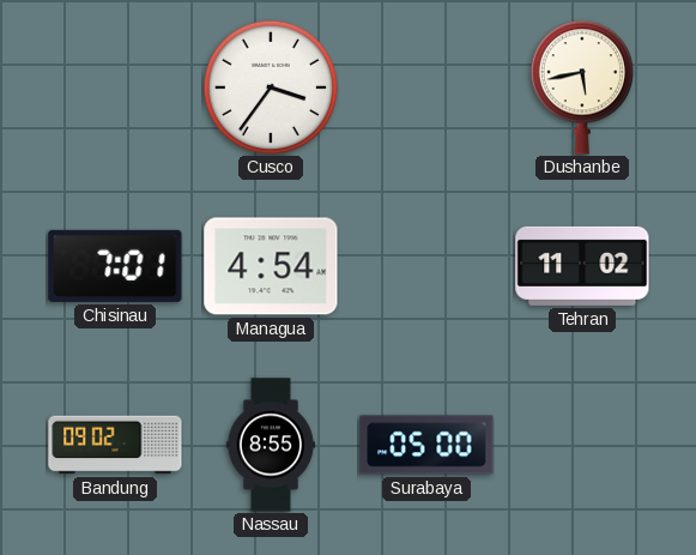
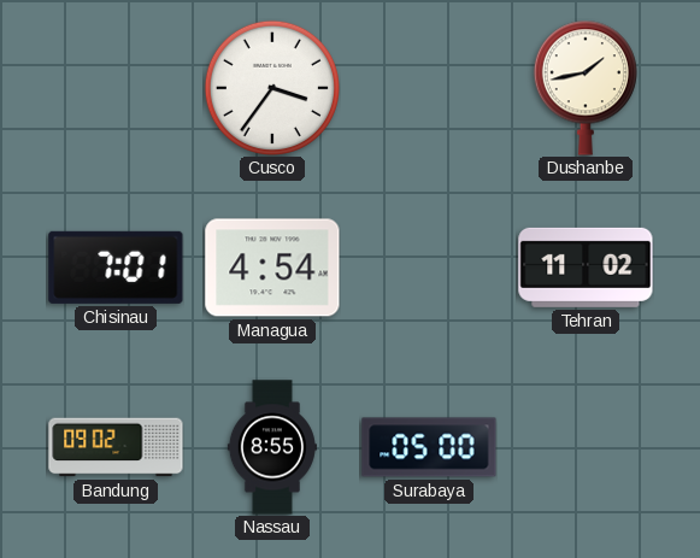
Dushanbe: 5:43 -> 1:43 (586, 88)
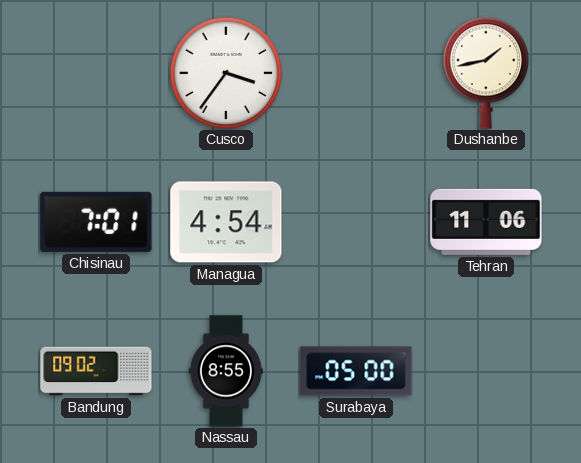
Tehran: 11:02 -> 11:06 (486, 222)
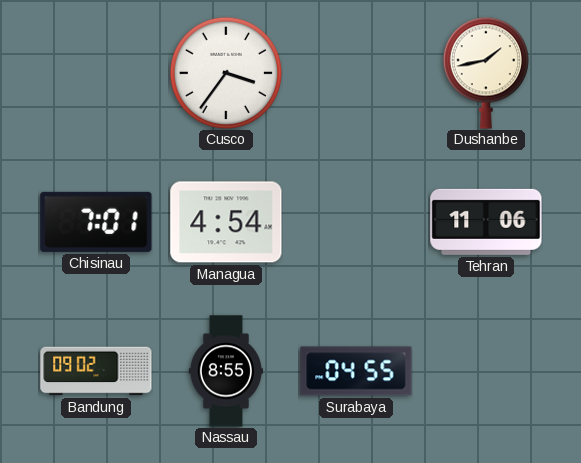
Surabaya: 05:00 -> 04:55 (356, 371)
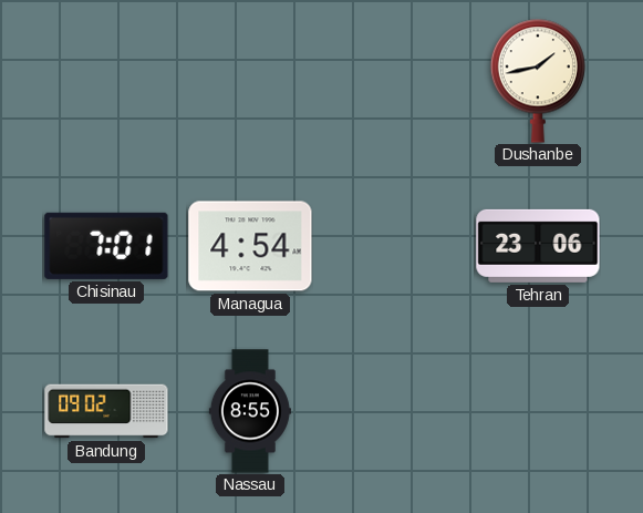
Cusco: 3:36 -> none (226, 73)
Tehran: 11:06 -> 23:06 (538, 246)
Surabaya: 04:55 -> none (356, 371)
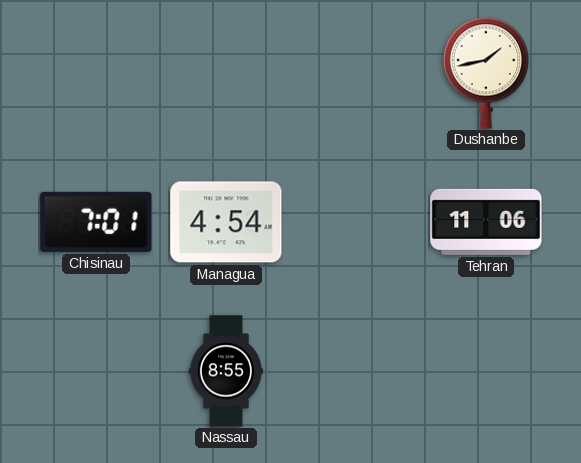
Tehran: 23:06 -> 11:06 (486, 222)
Bandung: 09:02 -> none (106, 411)
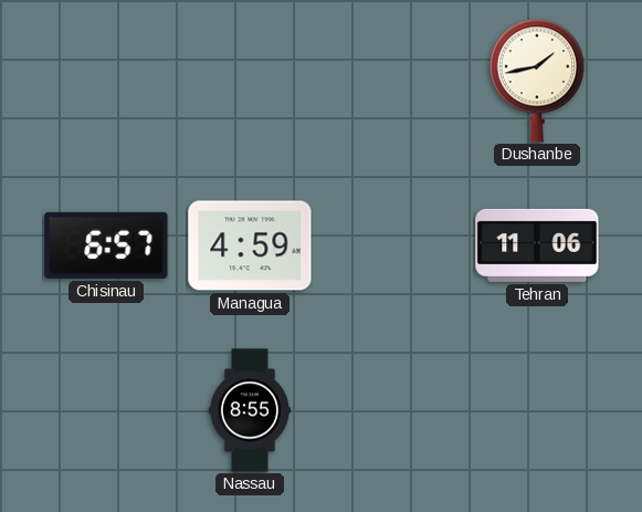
Chisinau: 7:01 -> 6:57 (106, 245)
Managua: 4:54 -> 4:59 (250, 245)
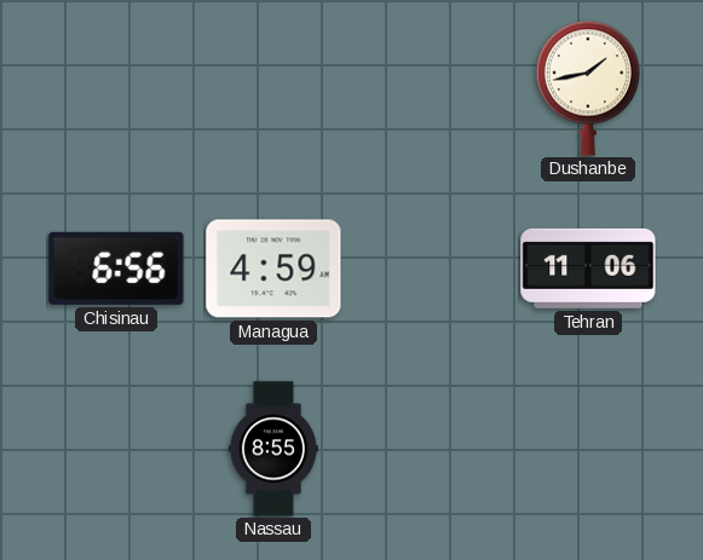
Chisinau: 6:57 -> 6:56 (116, 269)
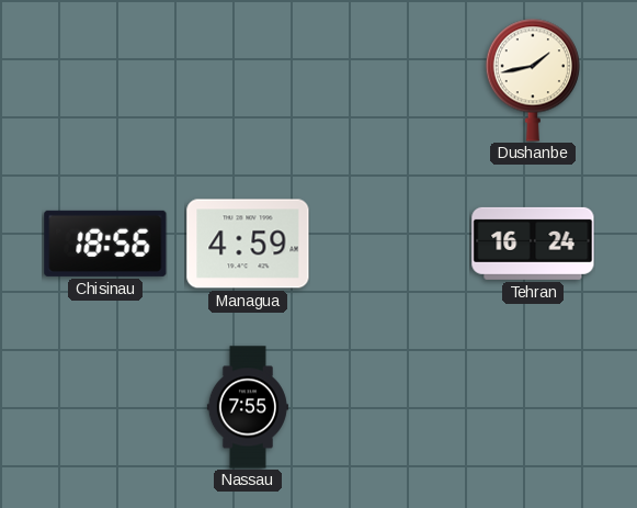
Chisinau: 6:56 -> 18:56 (105, 244)
Tehran: 11:06 -> 16:24 (533, 244)
Nassau: 8:55 -> 7:55 (248, 407)
